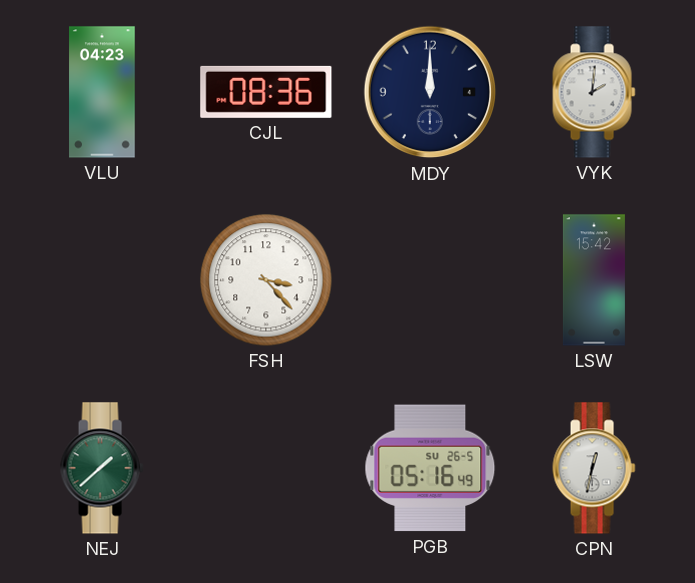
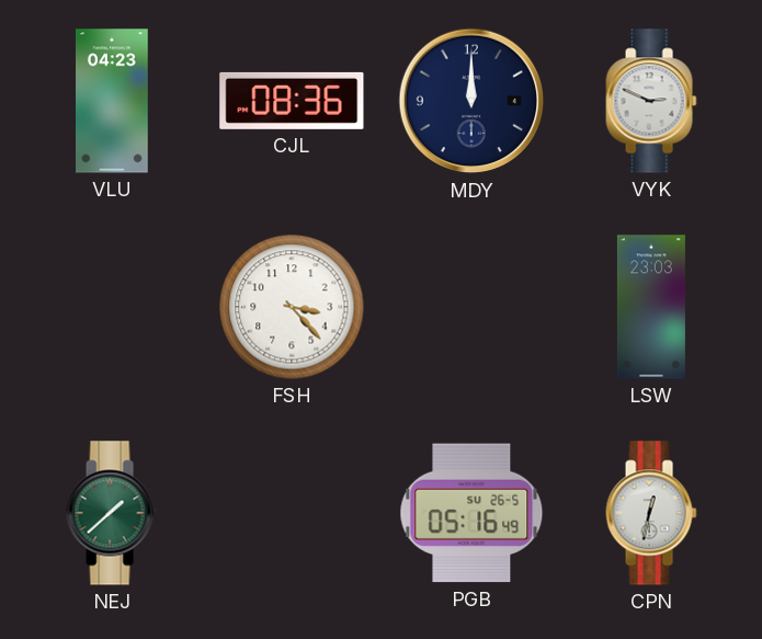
VYK: 2:01 -> 2:49 (651, 101)
LSW: 15:42 -> 23:03 (651, 307)
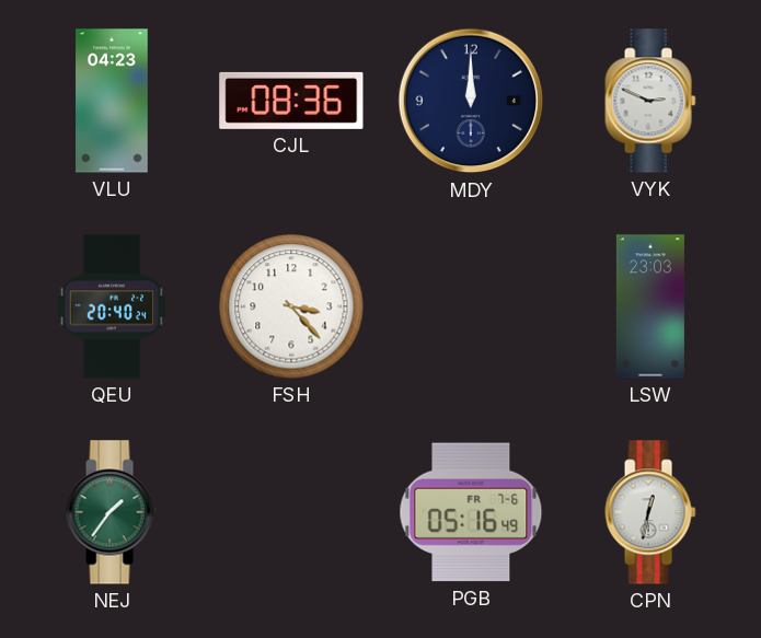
QEU: none -> 20:40 (112, 306)
NEJ: 1:38 -> 1:36 (112, 512)
PGB date: SU 26-5 -> FR 7-6 (471, 512)
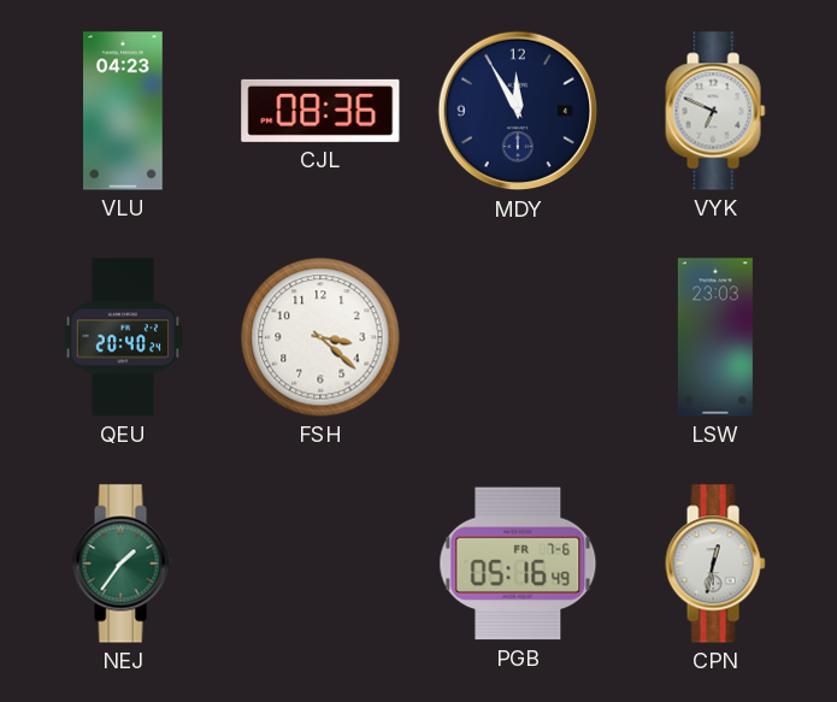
MDY: 12:00 -> 11:55 (518, 111)
VYK: 2:49 -> 6:49 (715, 111)
FSH: 3:23 -> 3:22 (320, 337)
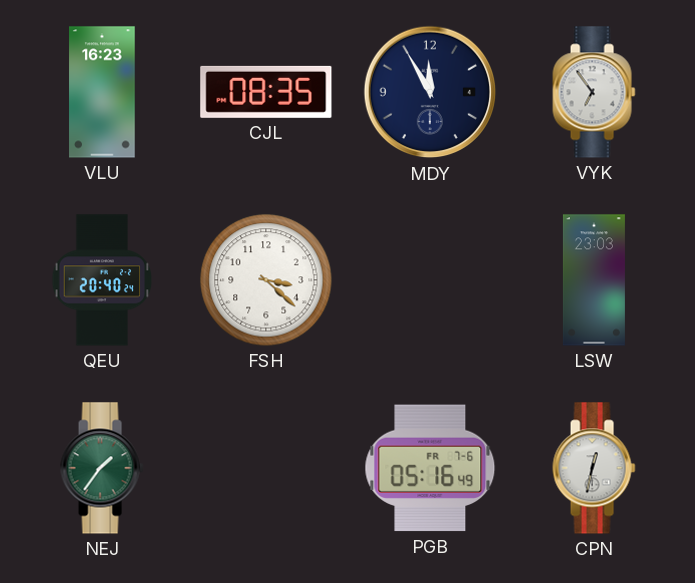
VLU: 04:23 -> 16:23 (102, 92)
CJL: 08:36 -> 08:35 (266, 92)
VYK: 6:49 -> 6:54 (594, 92)
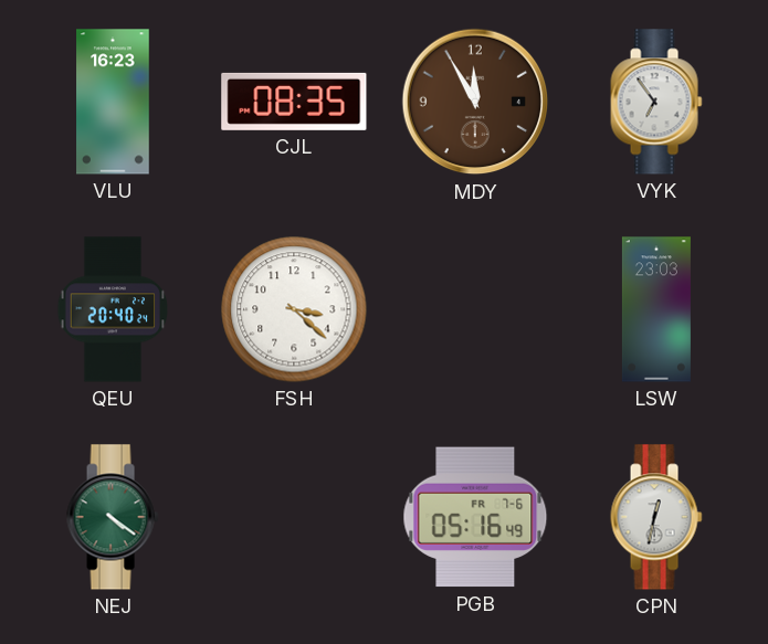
MDY dial: navy -> brown (475, 102)
NEJ: 1:36 -> 4:21 (113, 517)
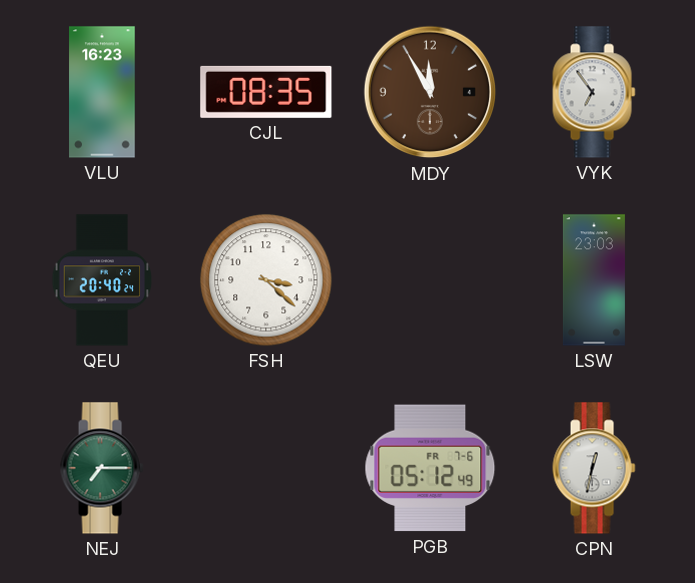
NEJ: 4:21 -> 7:15 (102, 468)
PGB: 05:16 -> 05:12 (430, 468)
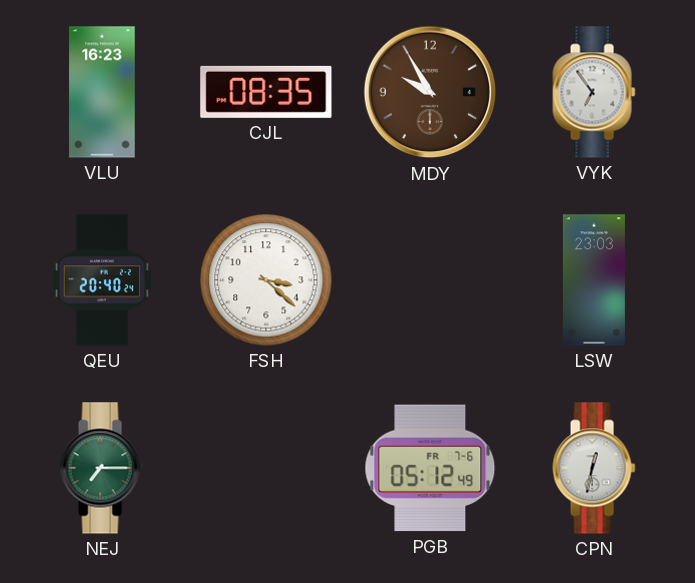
MDY: 11:55 -> 9:55 (430, 92)
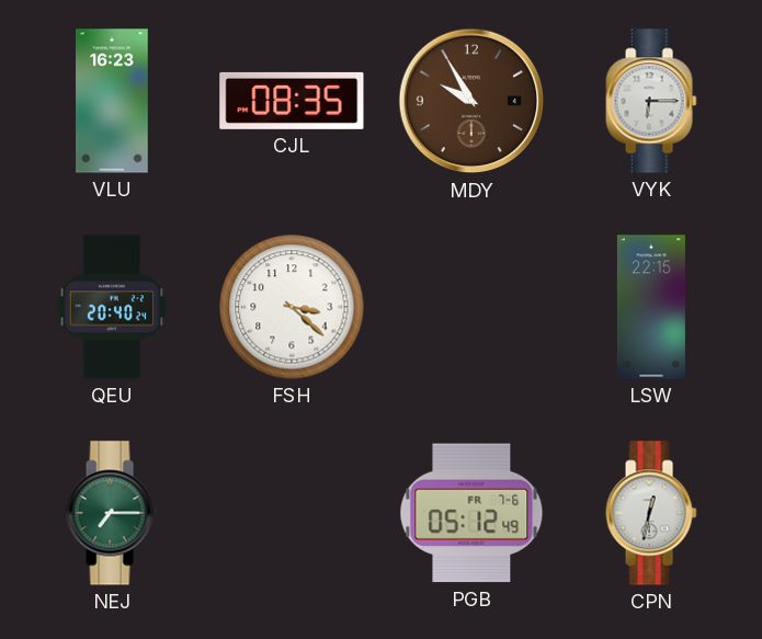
VYK: 6:54 -> 6:15 (651, 101)
LSW: 23:03 -> 22:15 (651, 307)
